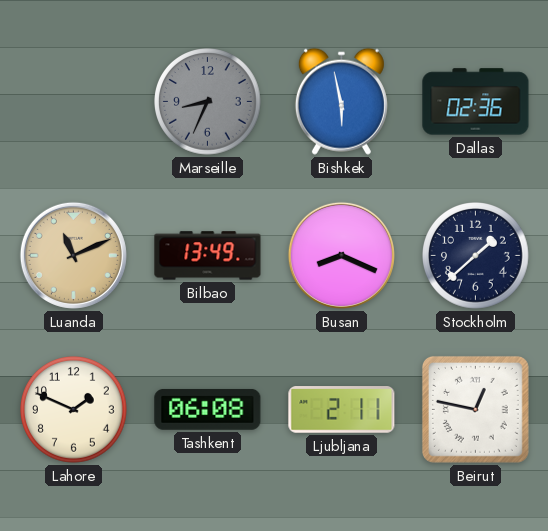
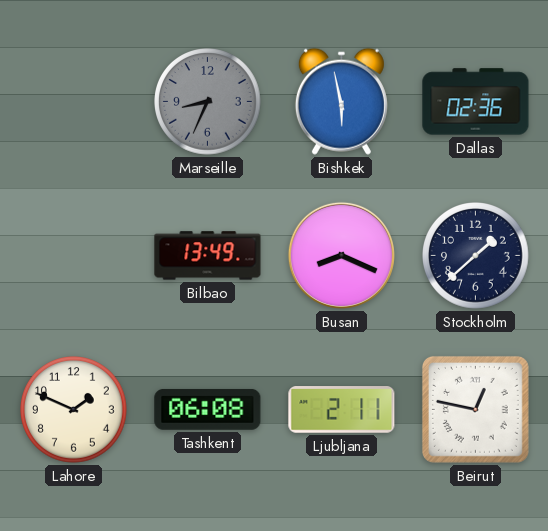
Luanda: 11:11 -> none (73, 255)
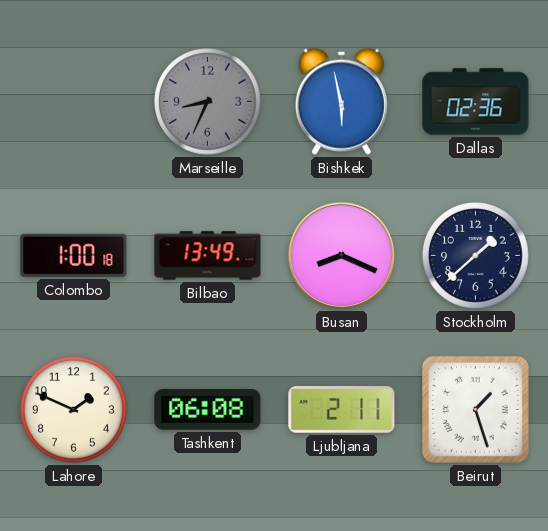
Colombo: none -> 1:00 (74, 255)
Beirut: 12:47 -> 1:27 (475, 409)
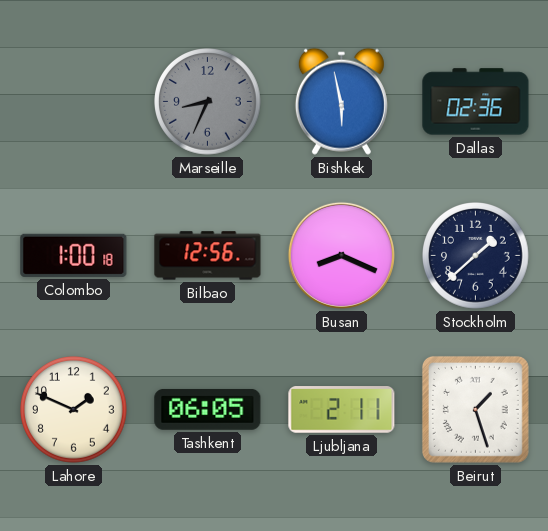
Bilbao: 13:49 -> 12:56 (208, 256)
Tashkent: 06:08 -> 06:05 (208, 409)
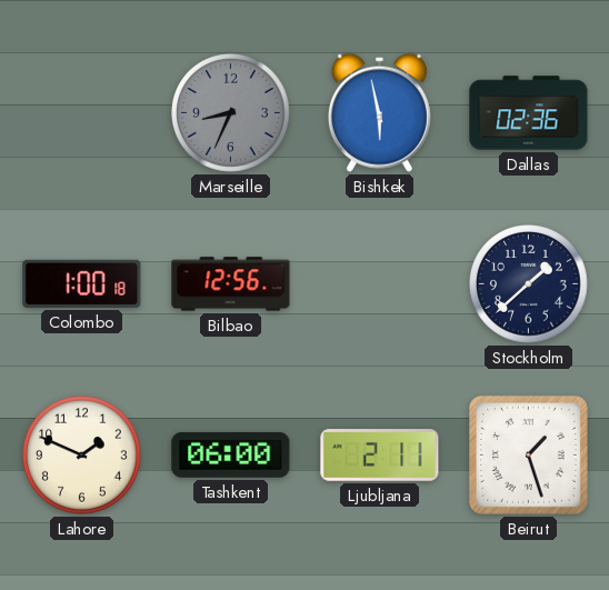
Busan: 8:19 -> none (341, 255)
Tashkent: 06:05 -> 06:00 (231, 454)
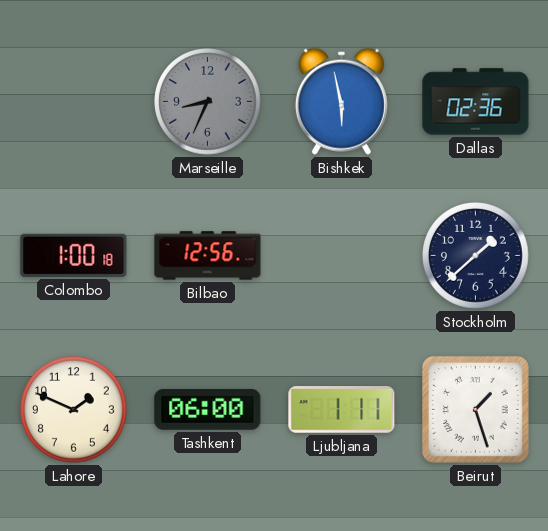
Ljubljana: 2:11 -> 1:11 (342, 410)
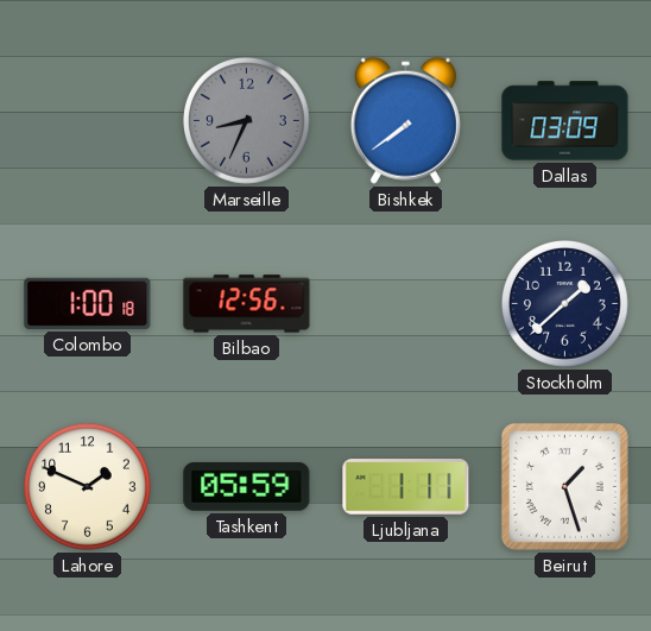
Bishkek: 5:58 -> 7:39 (405, 120)
Dallas: 02:36 -> 03:09 (565, 121)
Tashkent: 06:00 -> 05:59 (247, 486)
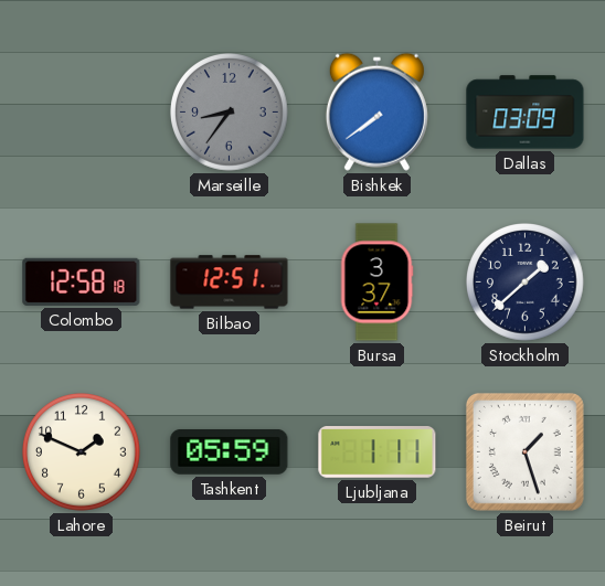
Marseille: 8:34 -> 8:36 (230, 113)
Colombo: 1:00 -> 12:58 (82, 281)
Bilbao: 12:56 -> 12:51 (230, 283)
Bursa: none -> 3:37 (376, 283)
